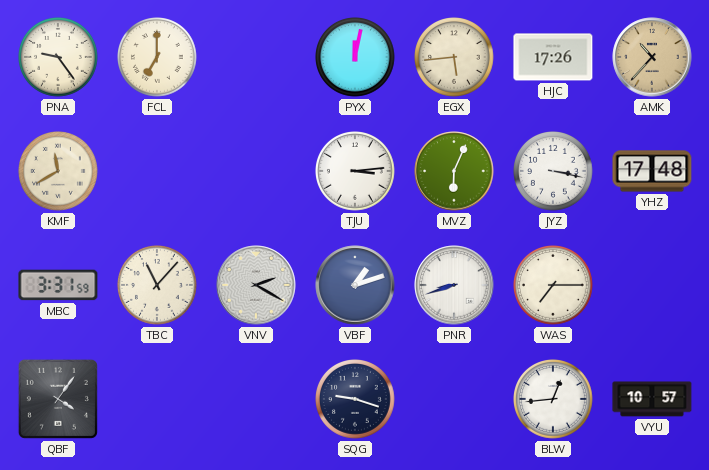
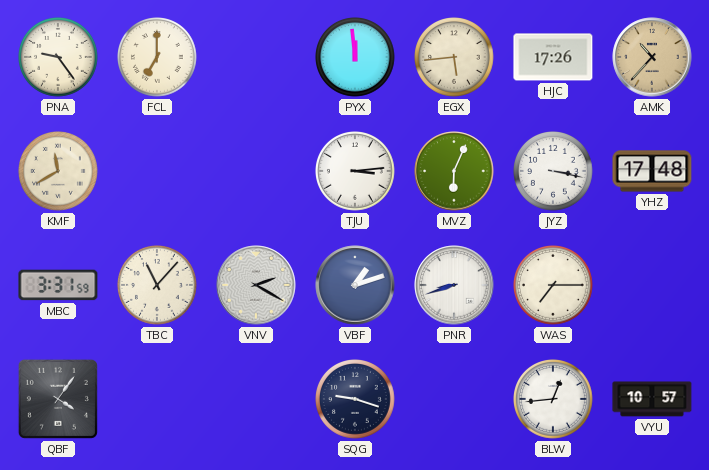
PYX: 12:02 -> 11:59 (356, 58)
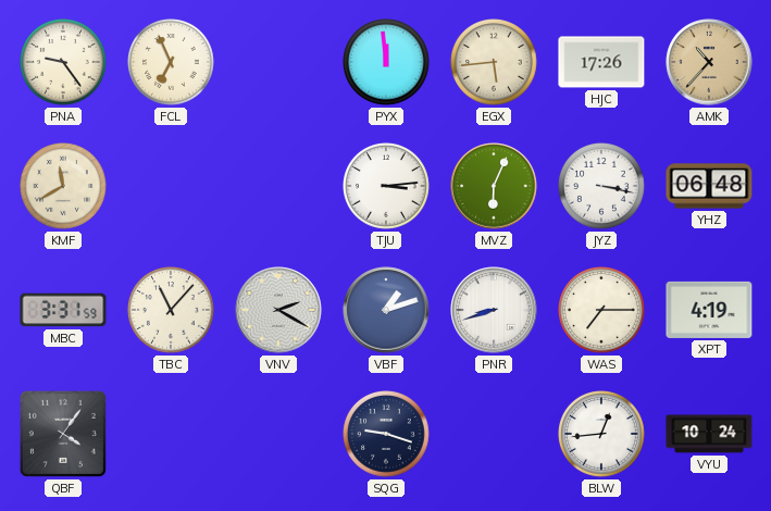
FCL: 7:00 -> 6:56 (172, 63)
YHZ: 17:48 -> 06:48 (709, 186)
XPT: none -> 4:19 (709, 310)
VYU: 10:57 -> 10:24 (709, 434)
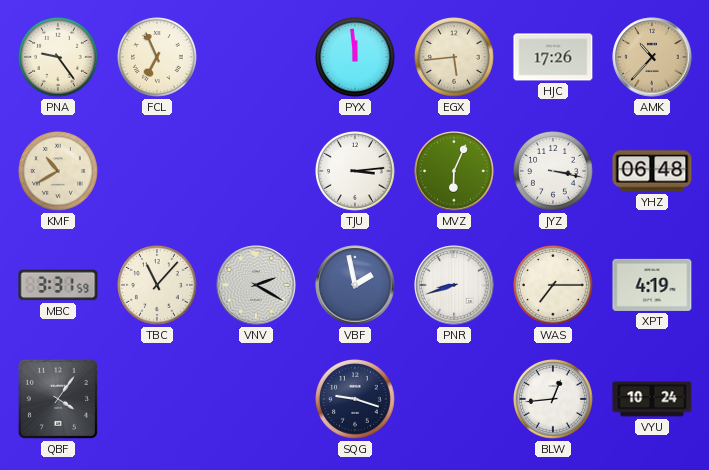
KMF: 11:40 -> 10:40 (59, 172)
VBF: 1:12 -> 1:58 (355, 285)
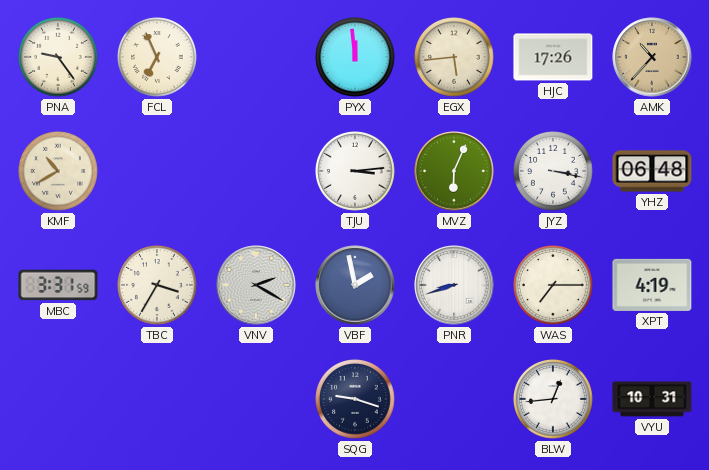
TBC: 11:07 -> 3:35 (158, 286)
QBF: 4:06 -> none (58, 399)
VYU: 10:24 -> 10:31 (652, 399)
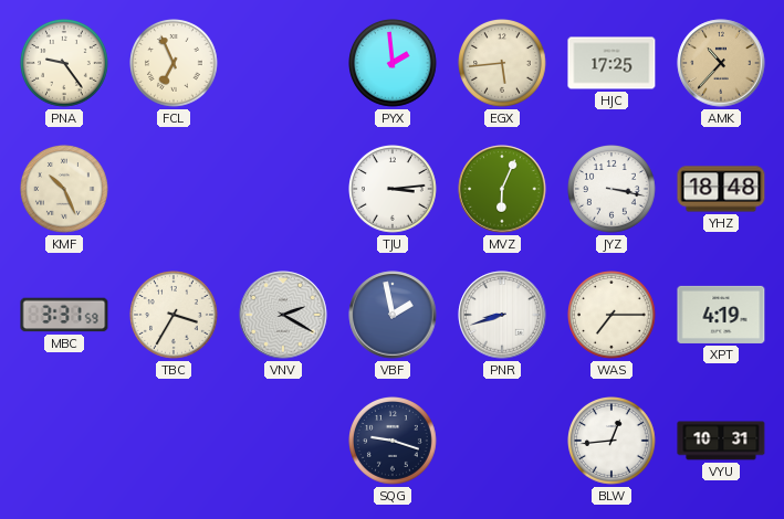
PYX: 11:59 -> 1:59 (394, 64)
HJC: 17:26 -> 17:25 (611, 63)
KMF: 10:40 -> 10:26 (65, 190)
YHZ: 06:48 -> 18:48 (721, 189)
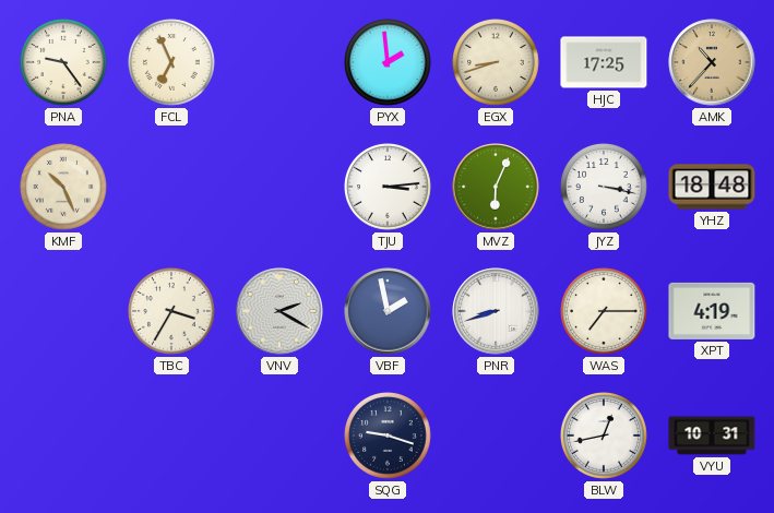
EGX: 5:44 -> 8:42 (497, 63)
MBC: 3:31 -> none (64, 315)
BLW: 12:44 -> 12:43 (605, 437)
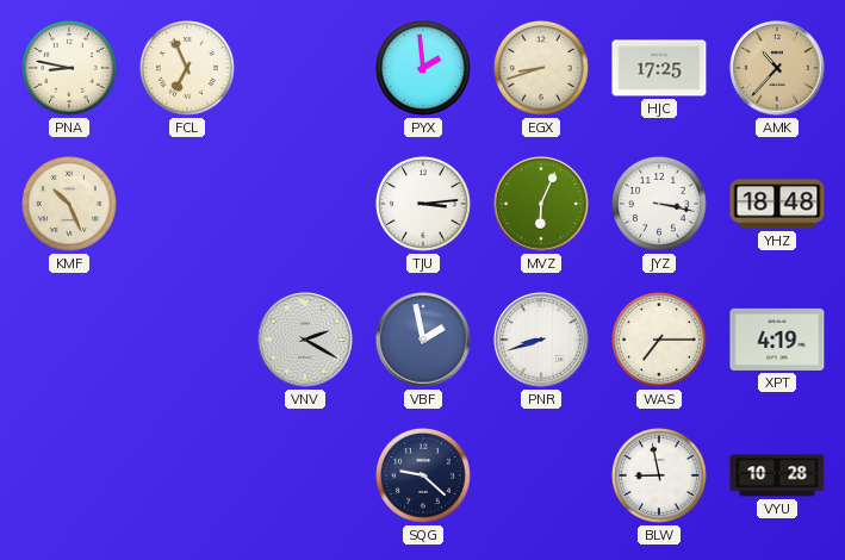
PNA: 9:24 -> 8:47 (70, 69)
TBC: 3:35 -> none (172, 312)
SQG: 9:18 -> 9:22 (424, 477)
BLW: 12:43 -> 8:58 (660, 477)
VYU: 10:31 -> 10:28 (777, 475)
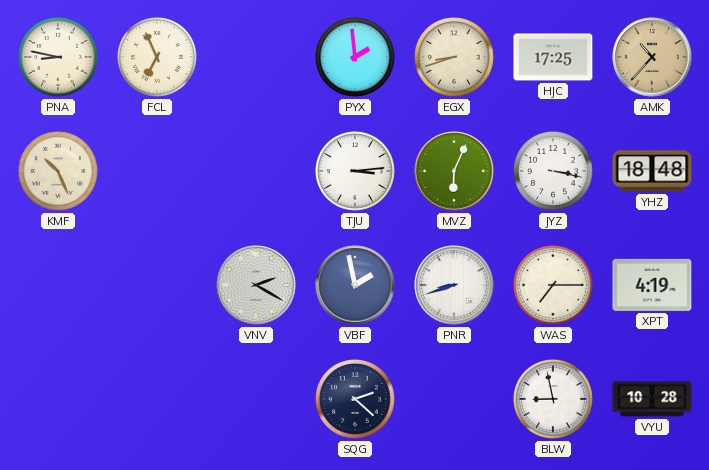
SQG: 9:22 -> 2:22 (356, 400)
